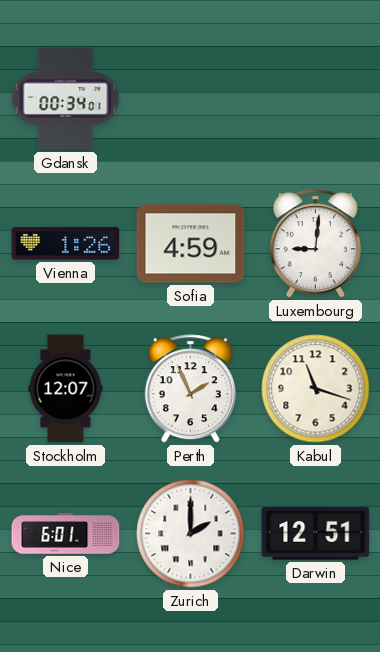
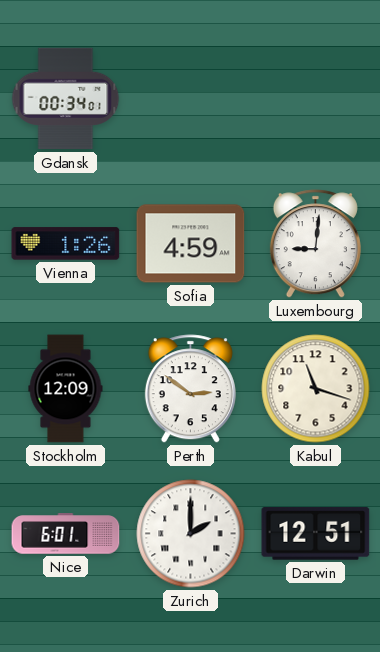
Stockholm: 12:07 -> 12:09 (66, 389)
Perth: 1:56 -> 2:51 (190, 389)
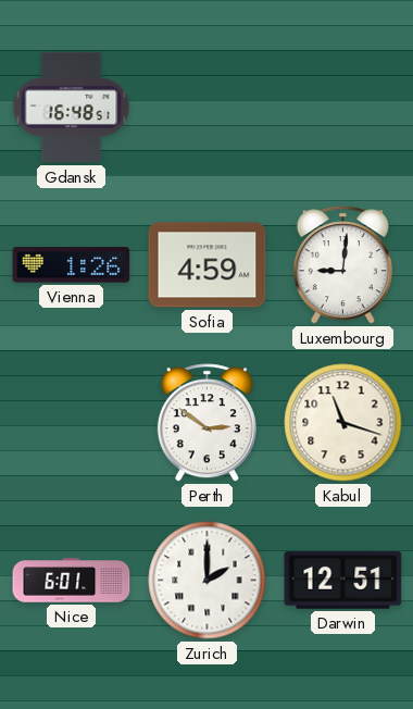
Gdansk: 00:34 -> 16:48 (72, 108)
Stockholm: 12:09 -> none (66, 389)
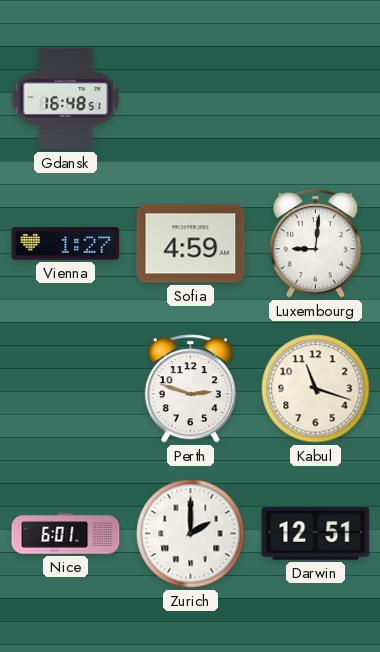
Vienna: 1:26 -> 1:27 (66, 244)
Perth: 2:51 -> 2:48 (190, 389)
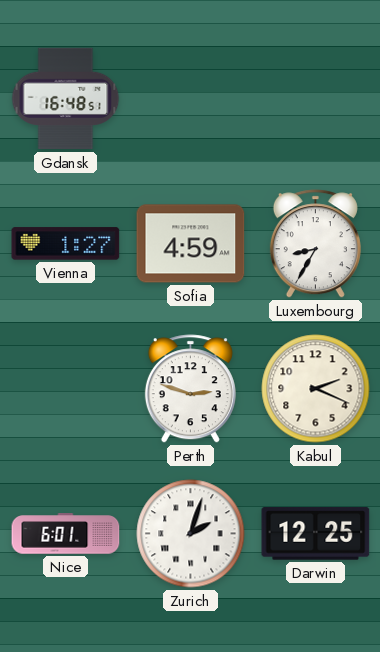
Luxembourg: 9:01 -> 8:35 (315, 244)
Kabul: 11:18 -> 2:19 (316, 389)
Zurich: 2:00 -> 2:03 (191, 534)
Darwin: 12:51 -> 12:25 (316, 534)
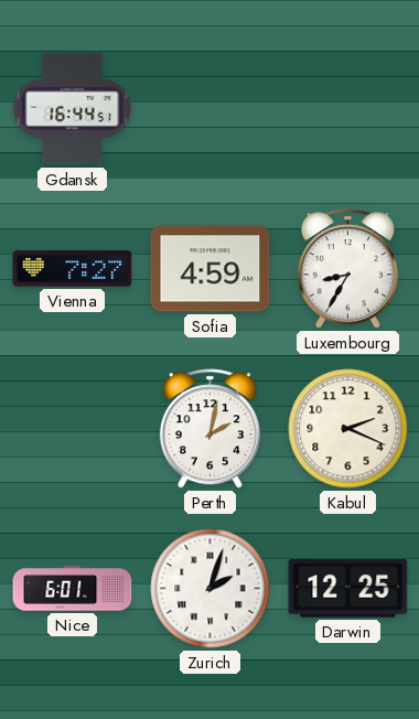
Gdansk: 16:48 -> 16:44 (73, 109)
Vienna: 1:27 -> 7:27 (73, 269)
Perth: 2:48 -> 2:02 (209, 429)
